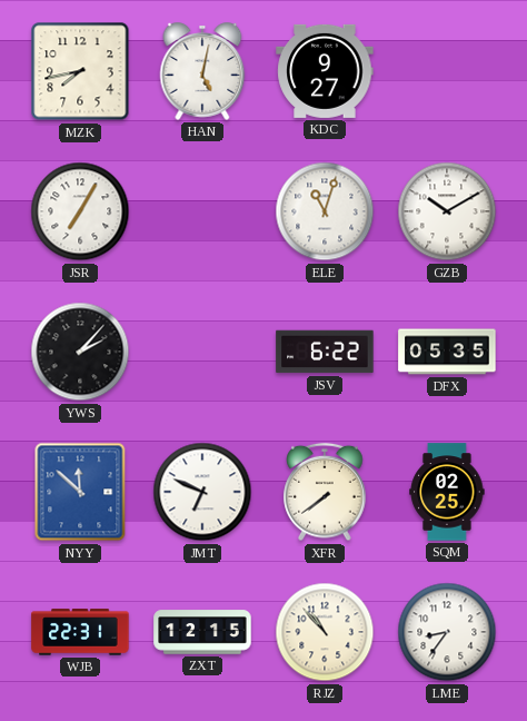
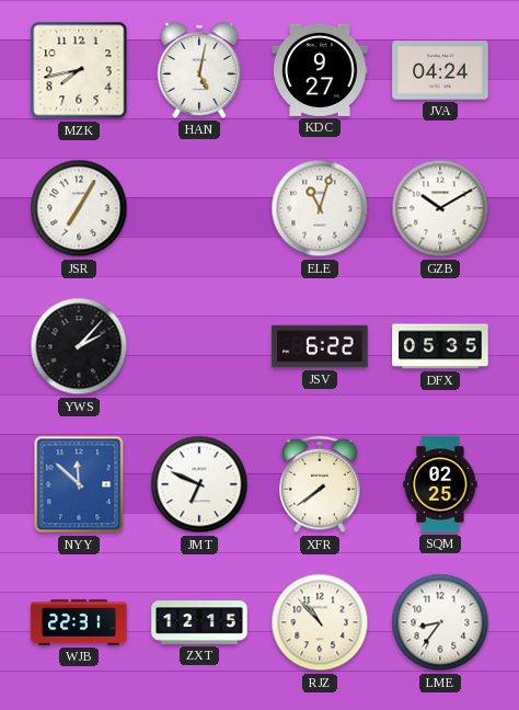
JVA: none -> 04:24 (440, 70)
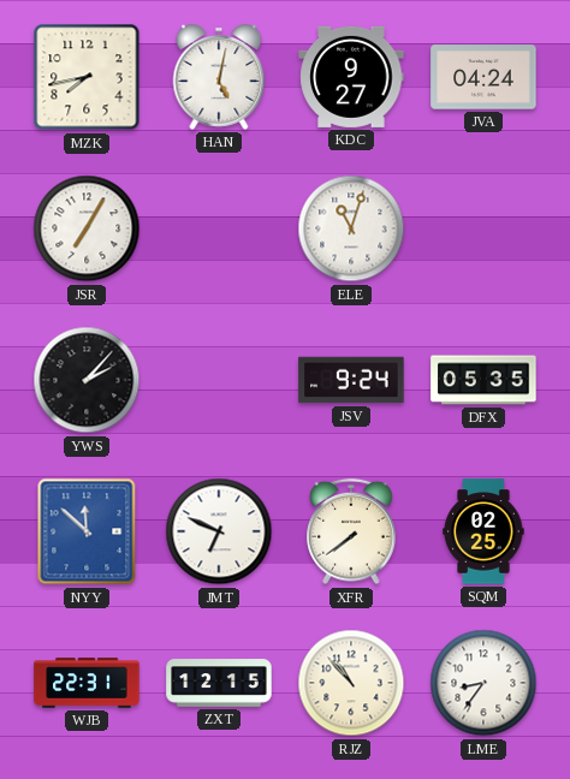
GZB: 10:10 -> none (440, 208)
JSV: 6:22 -> 9:24 (351, 380)
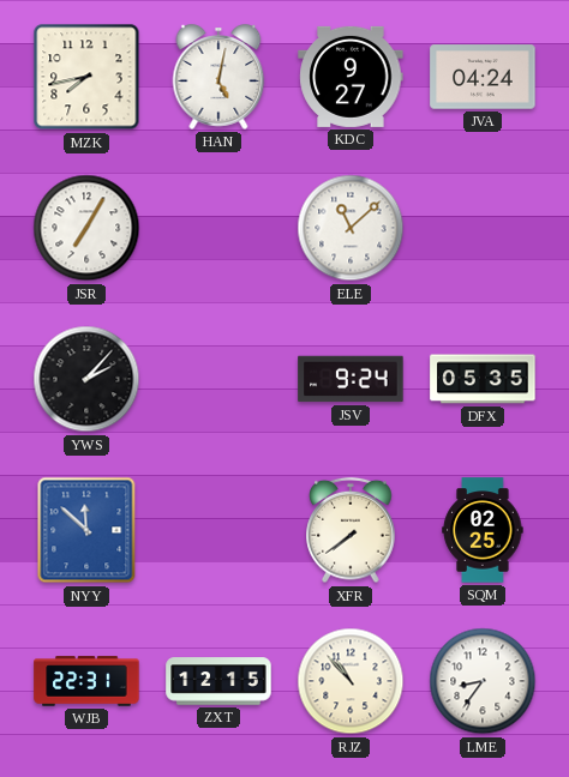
ELE: 11:03 -> 11:08 (351, 228)
JMT: 6:49 -> none (219, 531)
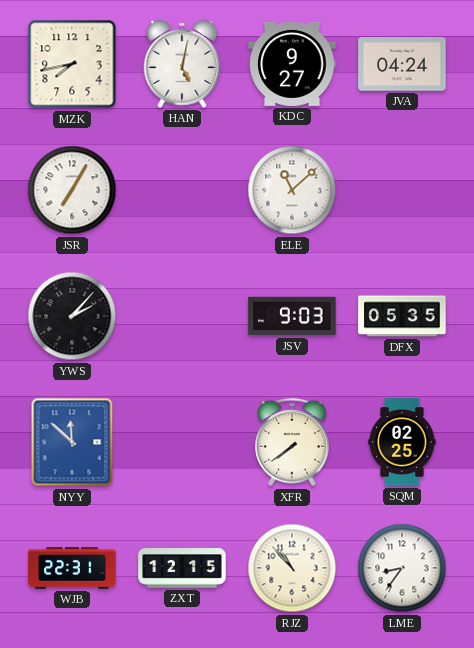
JSV: 9:24 -> 9:03 (292, 316)
